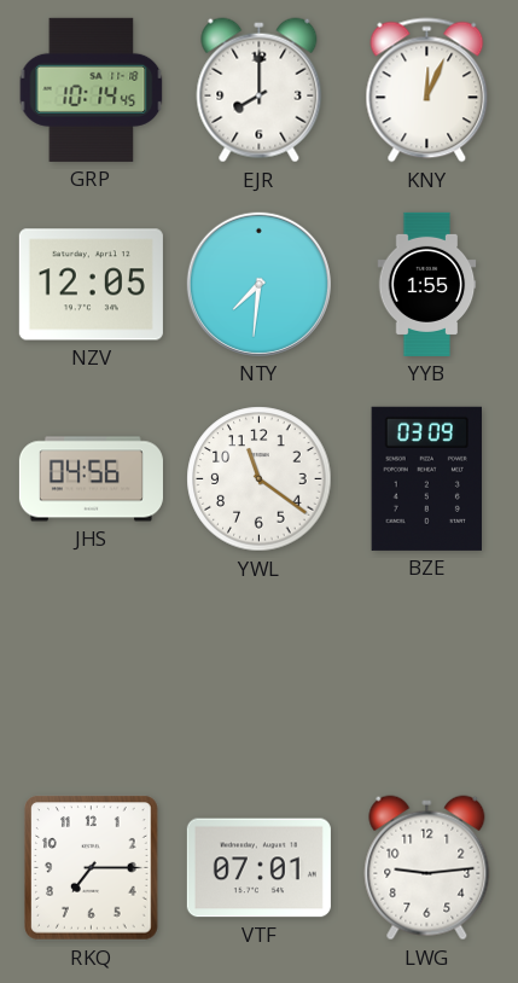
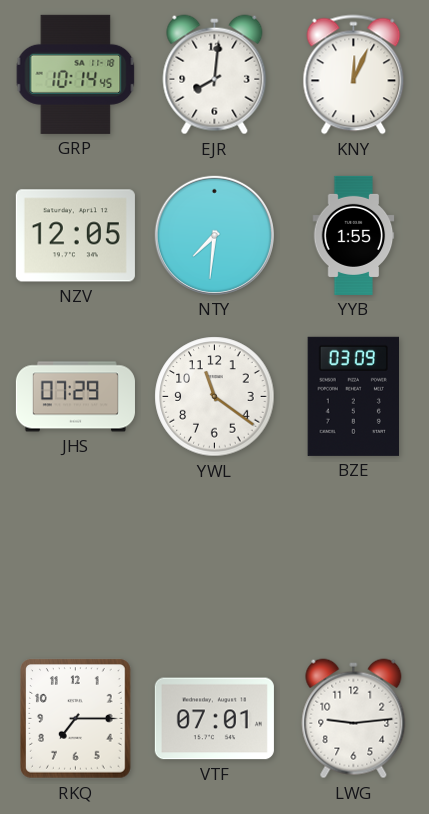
EJR: 8:00 -> 8:01 (215, 75)
JHS: 04:56 -> 07:29 (75, 397)
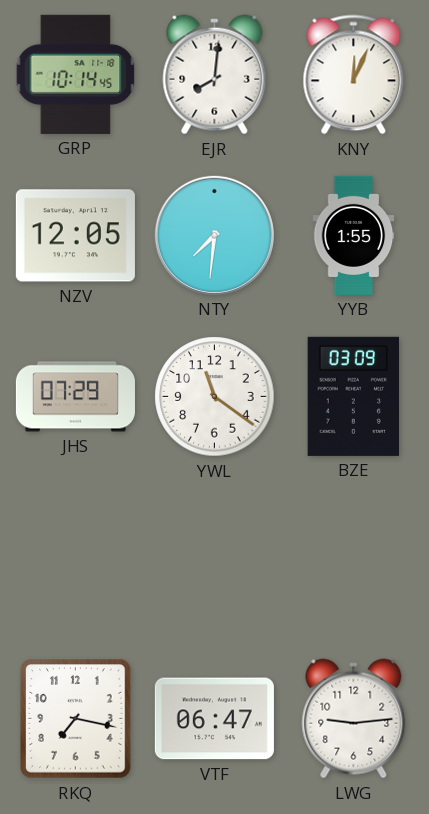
RKQ: 7:15 -> 7:17 (76, 719)
VTF: 07:01 -> 06:47 (214, 719)
